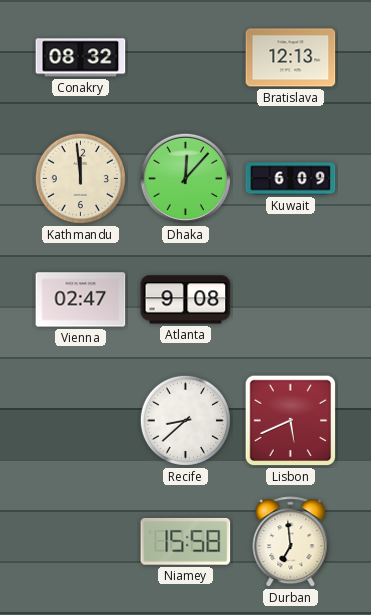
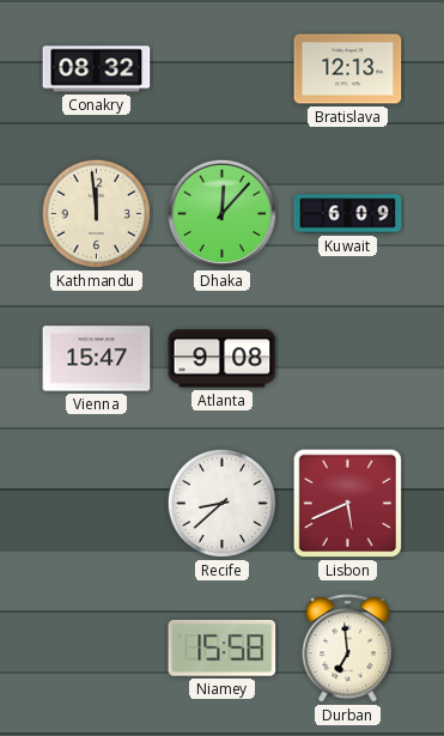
Vienna: 02:47 -> 15:47 (97, 359)
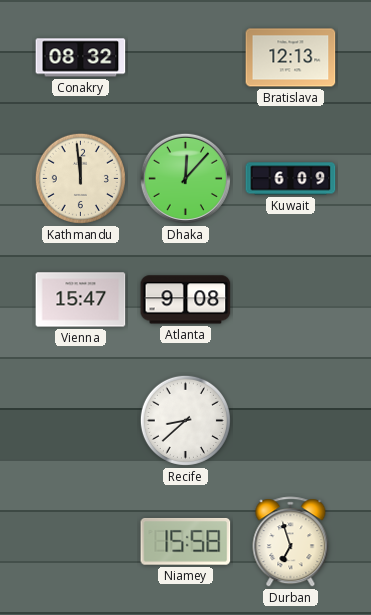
Lisbon: 5:41 -> none (348, 504)
Durban: 6:59 -> 6:57 (291, 542)
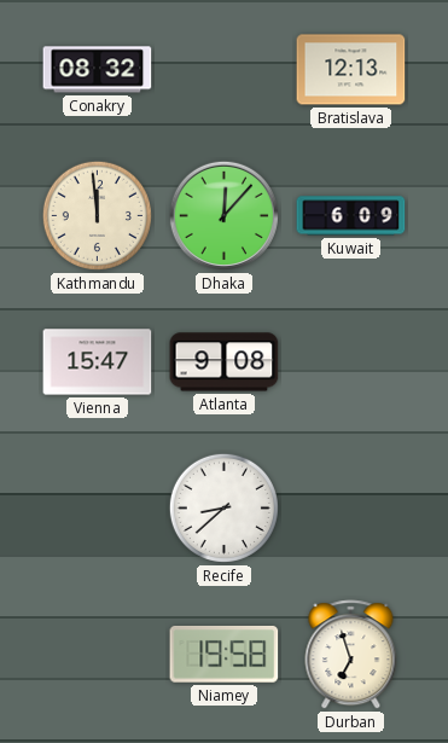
Niamey: 15:58 -> 19:58 (225, 654)
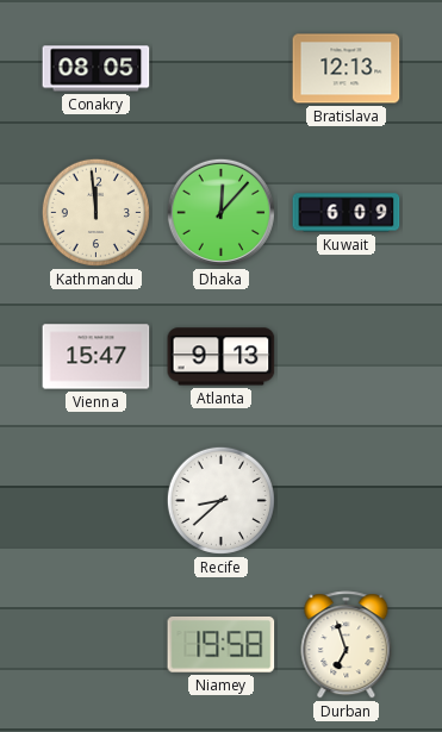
Conakry: 08:32 -> 08:05 (97, 69)
Atlanta: 9:08 -> 9:13 (222, 357)
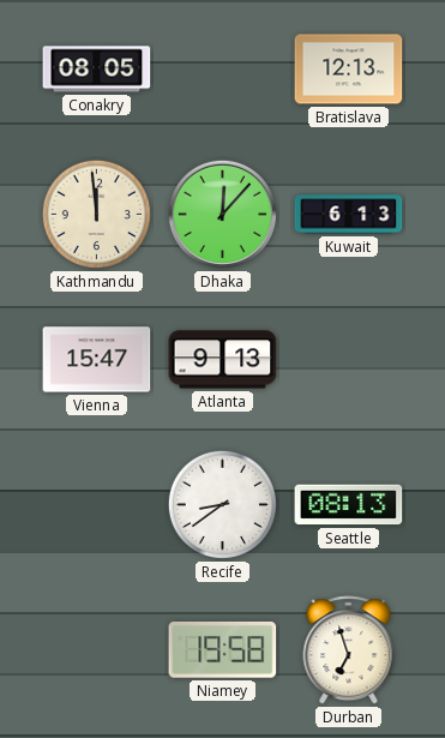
Kuwait: 6:09 -> 6:13 (349, 215)
Recife: 8:38 -> 8:39 (222, 504)
Seattle: none -> 08:13 (349, 505)
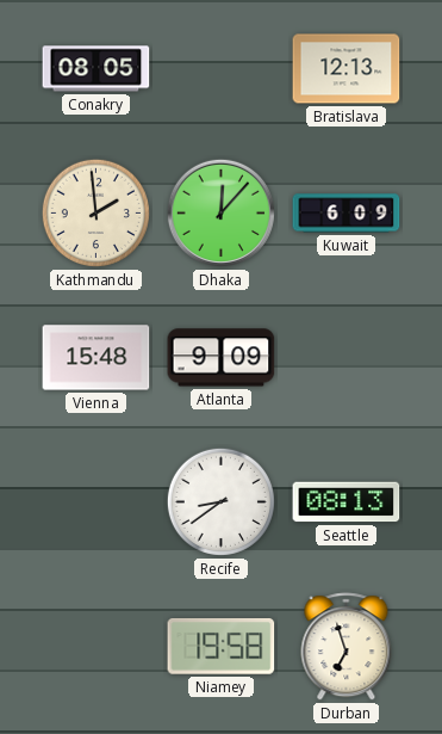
Kathmandu: 11:59 -> 1:59 (95, 212)
Kuwait: 6:13 -> 6:09 (347, 214)
Vienna: 15:47 -> 15:48 (97, 358)
Atlanta: 9:13 -> 9:09 (222, 358)
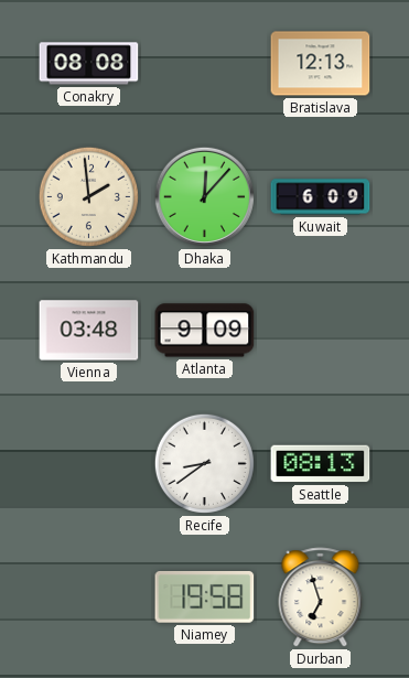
Conakry: 08:05 -> 08:08 (89, 64)
Vienna: 15:48 -> 03:48 (89, 331)
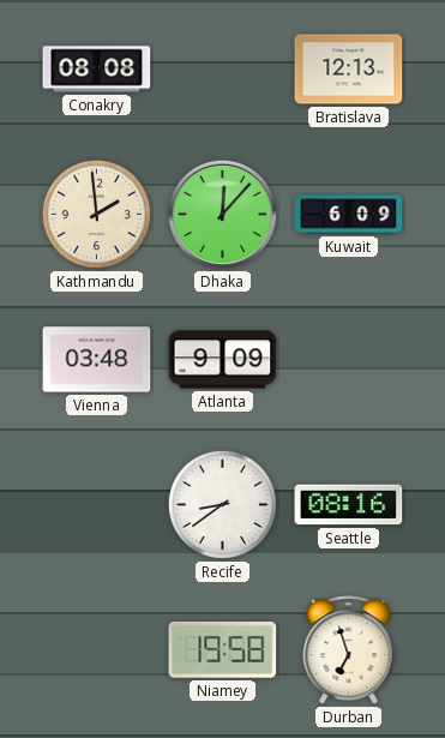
Seattle: 08:13 -> 08:16 (349, 505)
